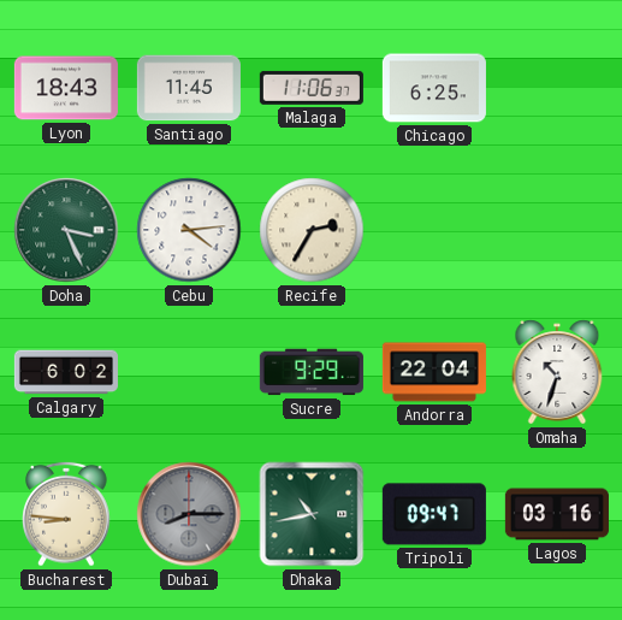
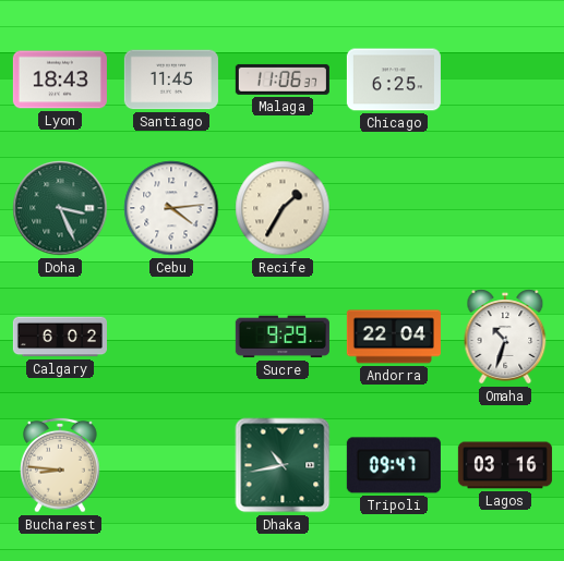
Recife: 2:35 -> 1:35 (283, 208)
Dubai: 8:15 -> none (189, 514)
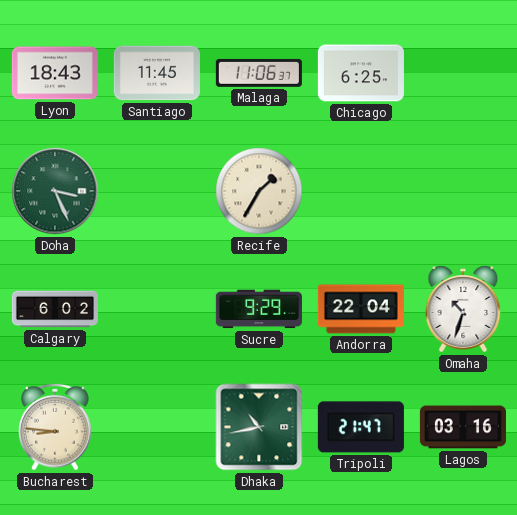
Cebu: 4:14 -> none (171, 208)
Tripoli: 09:47 -> 21:47 (361, 427)
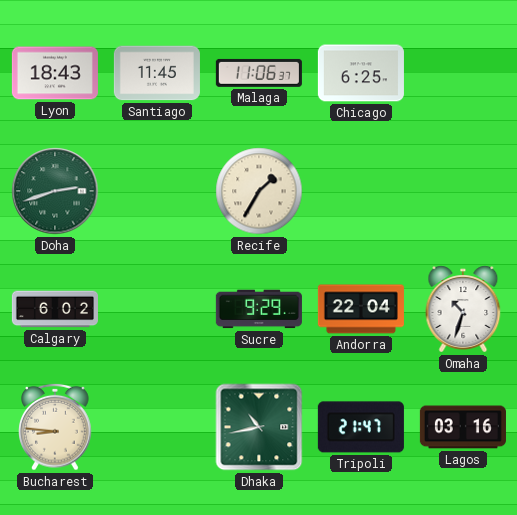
Doha: 3:26 -> 2:42 (55, 191)
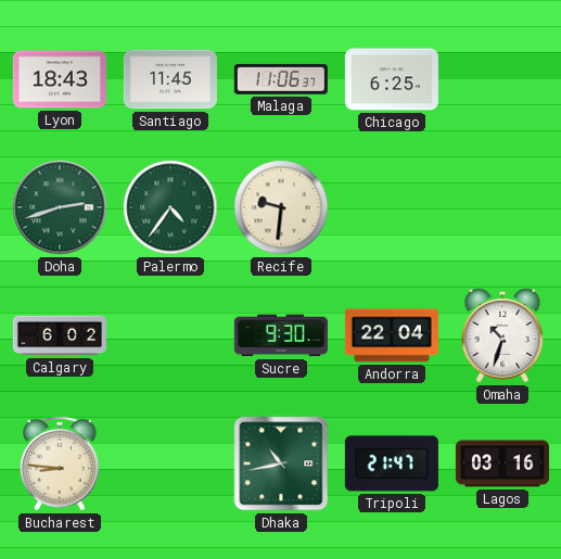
Palermo: none -> 4:36 (170, 207)
Recife: 1:35 -> 9:31 (281, 207)
Sucre: 9:29 -> 9:30 (281, 335)
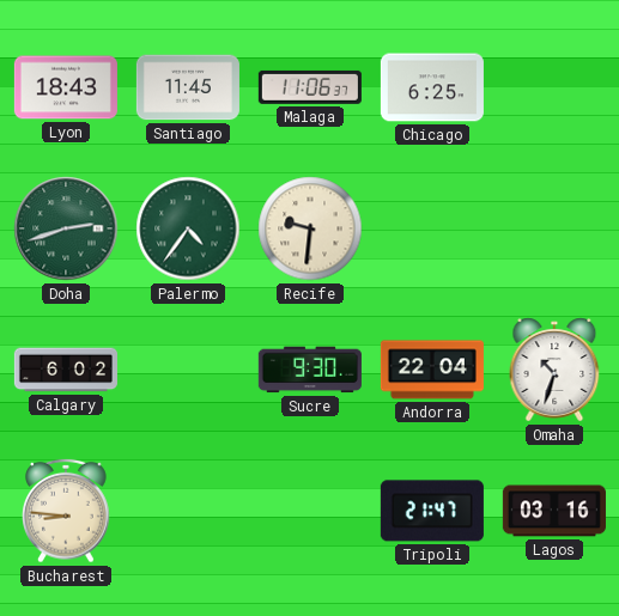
Dhaka: 10:43 -> none (281, 463)
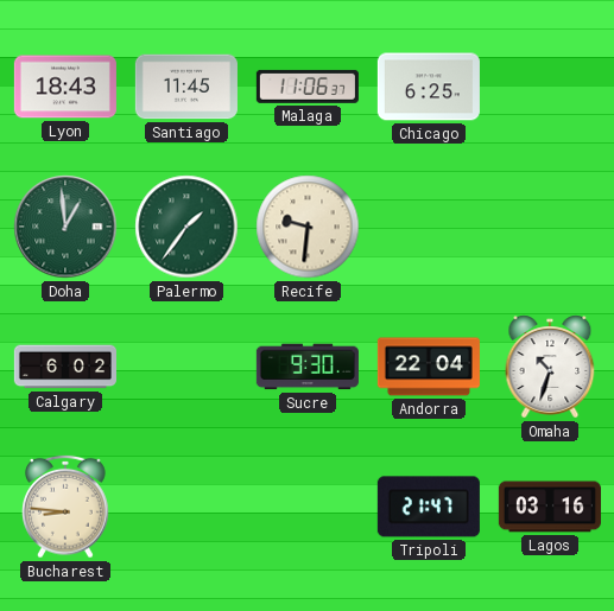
Doha: 2:42 -> 12:59 (65, 227)
Palermo: 4:36 -> 1:36 (186, 227)
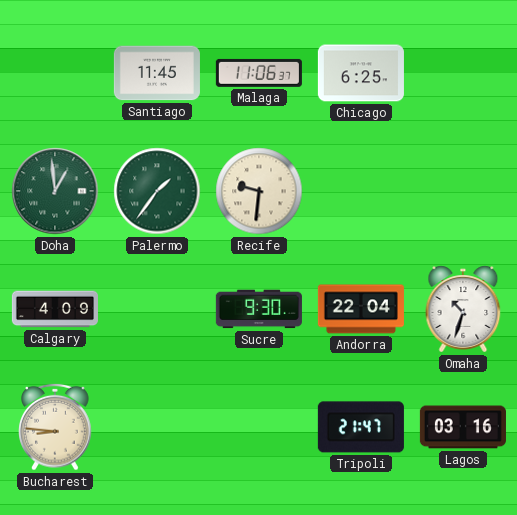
Lyon: 18:43 -> none (65, 87)
Calgary: 6:02 -> 4:09 (55, 309)
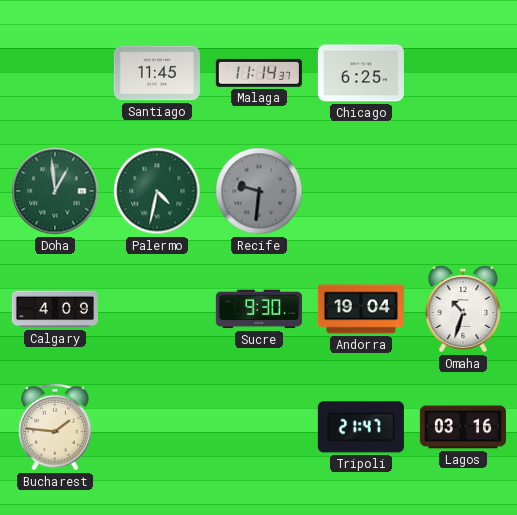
Malaga: 11:06 -> 11:14 (259, 73)
Palermo: 1:36 -> 4:32 (157, 191)
Recife dial: cream -> grey (259, 191)
Andorra: 22:04 -> 19:04 (361, 309)
Bucharest: 8:46 -> 1:46 (55, 427)
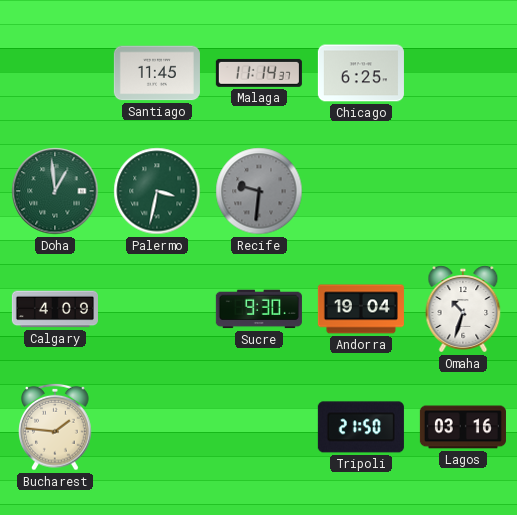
Palermo: 4:32 -> 3:32 (157, 191)
Tripoli: 21:47 -> 21:50 (361, 427)
